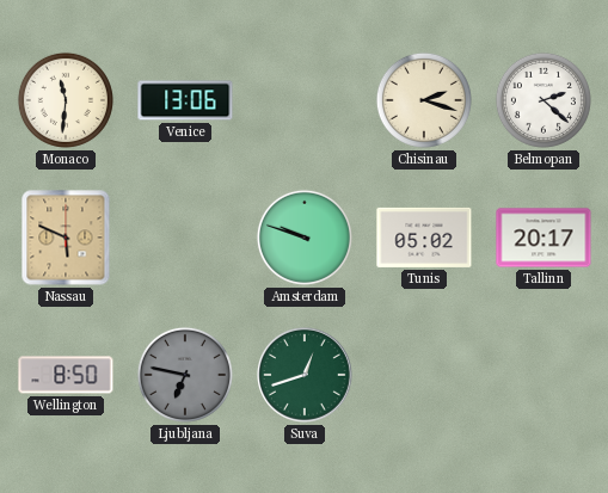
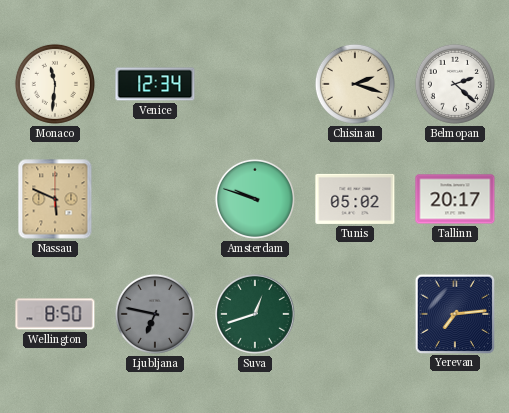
Venice: 13:06 -> 12:34 (155, 84)
Yerevan: none -> 7:14 (454, 313)
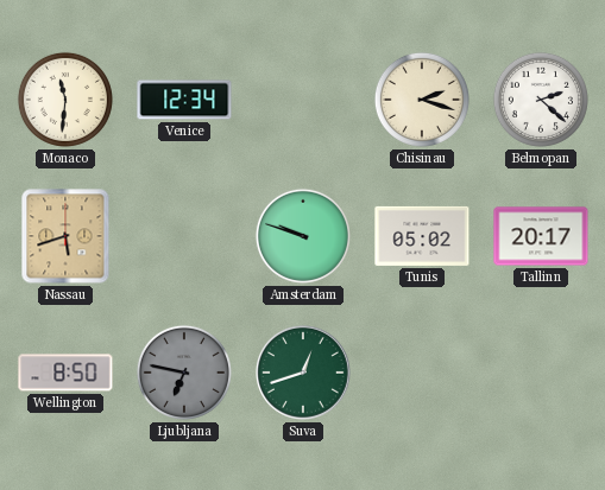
Nassau: 5:49 -> 5:42 (65, 236)
Yerevan: 7:14 -> none (454, 313)
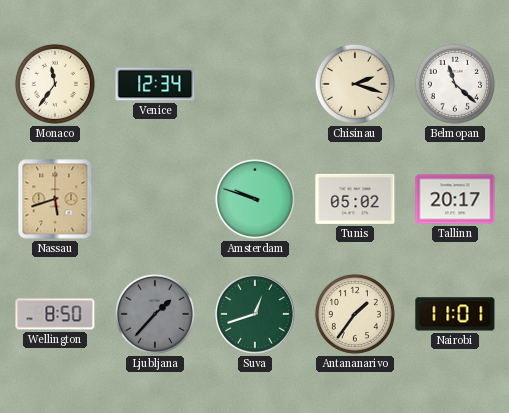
Monaco: 11:31 -> 11:36 (55, 84)
Belmopan: 2:22 -> 11:22 (455, 84)
Ljubljana: 6:47 -> 1:37 (155, 314)
Antananarivo: none -> 1:36 (355, 314)
Nairobi: none -> 11:01 (455, 314)
